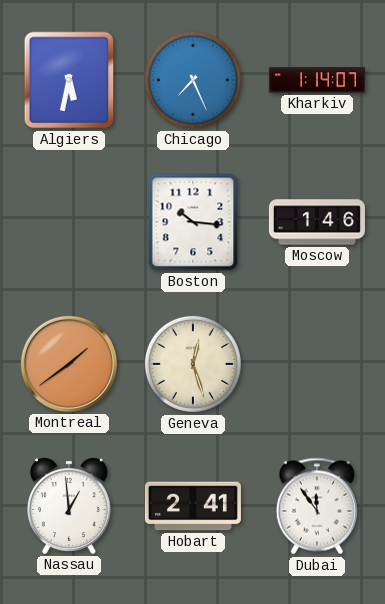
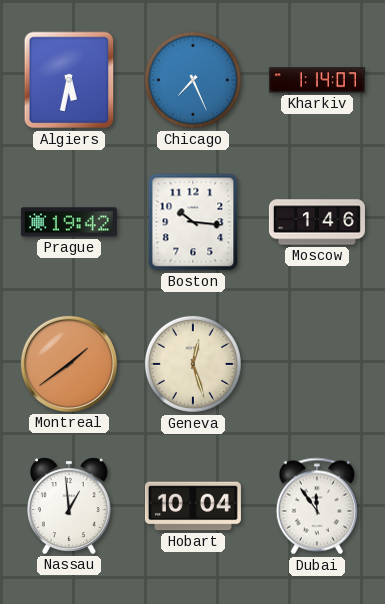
Prague: none -> 19:42 (69, 222)
Hobart: 2:41 -> 10:04 (193, 506)
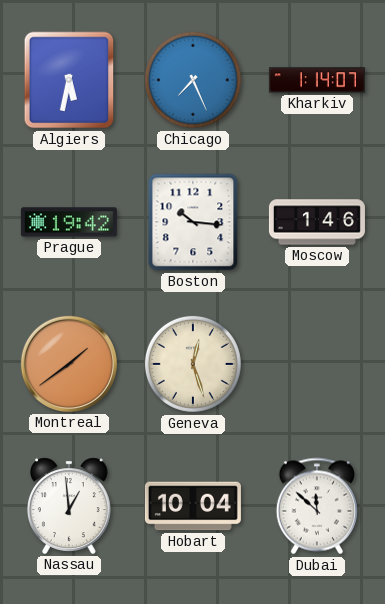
Dubai: 11:54 -> 11:52 (317, 506)
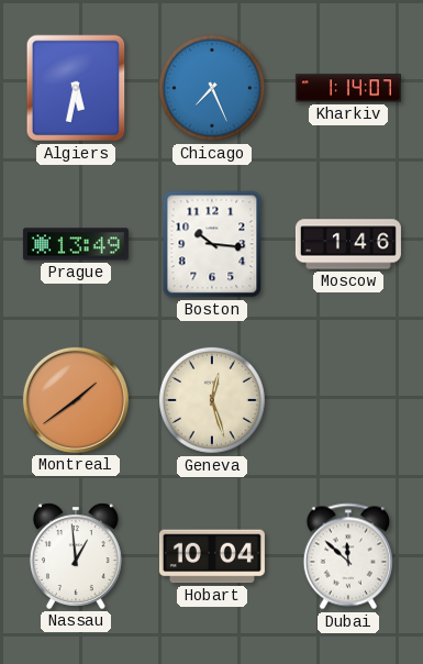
Prague: 19:42 -> 13:49 (76, 244)
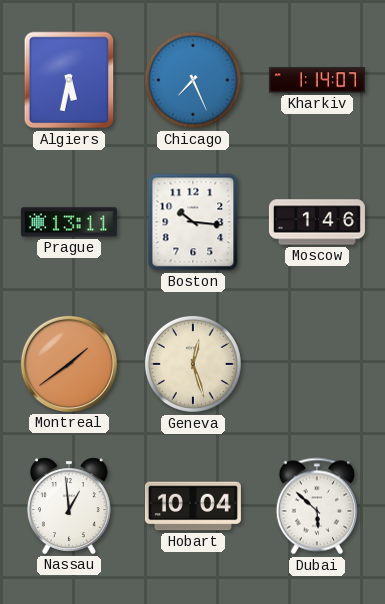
Prague: 13:49 -> 13:11 (69, 222)
Dubai: 11:52 -> 5:52 (317, 506)
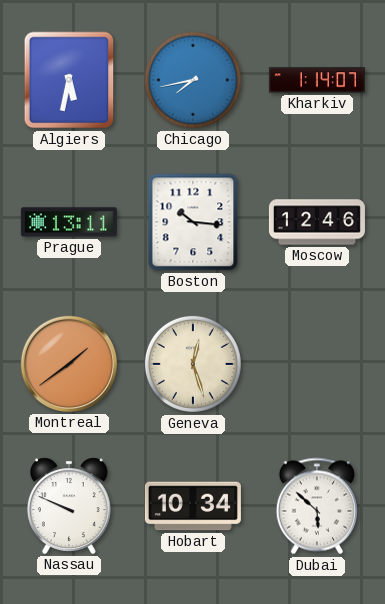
Chicago: 7:26 -> 7:43 (193, 80)
Moscow: 1:46 -> 12:46 (317, 222)
Nassau: 12:59 -> 9:49 (69, 506)
Hobart: 10:04 -> 10:34 (193, 506)
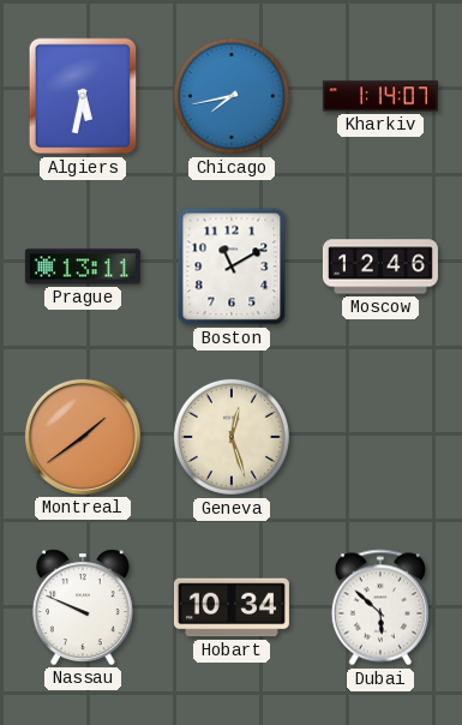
Boston: 10:16 -> 11:10 (232, 266)
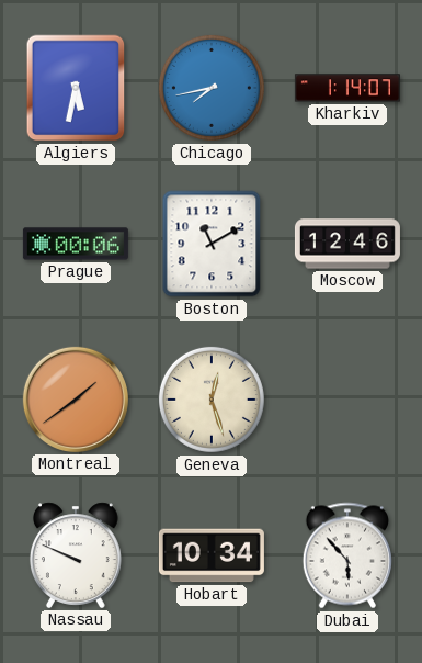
Prague: 13:11 -> 00:06 (76, 244)
Dubai: 5:52 -> 5:53 (347, 555)
